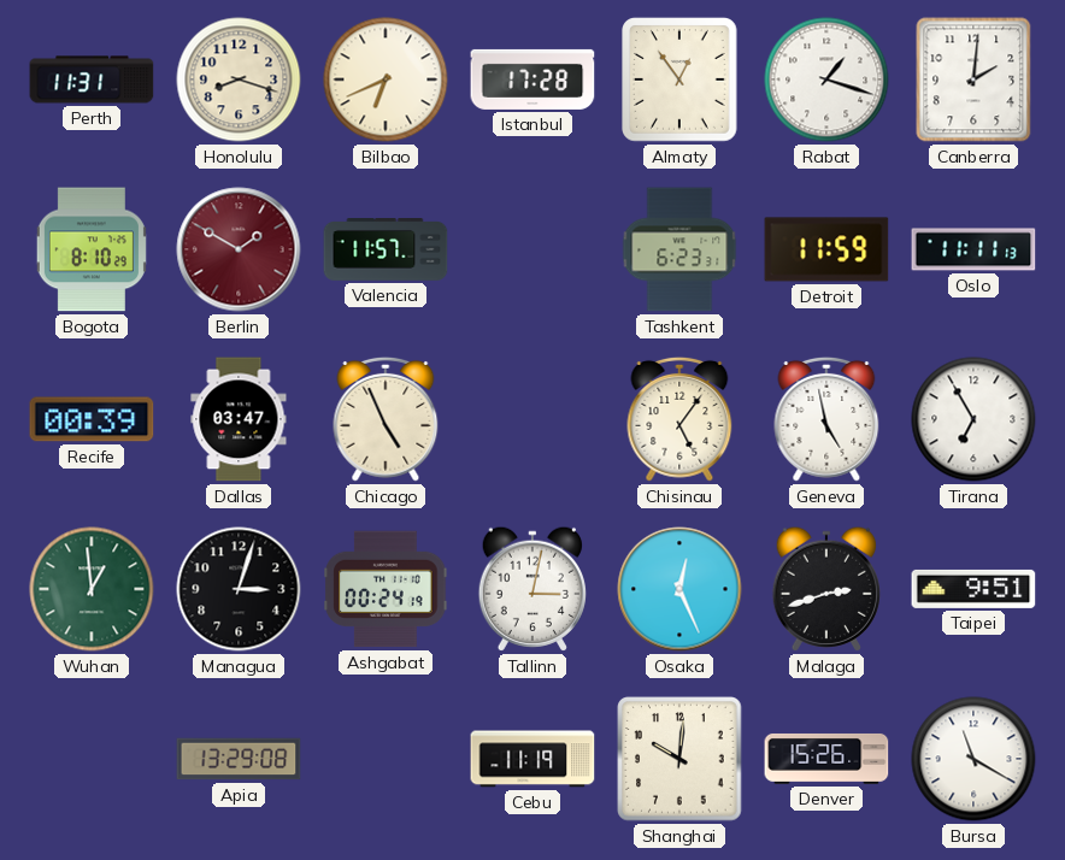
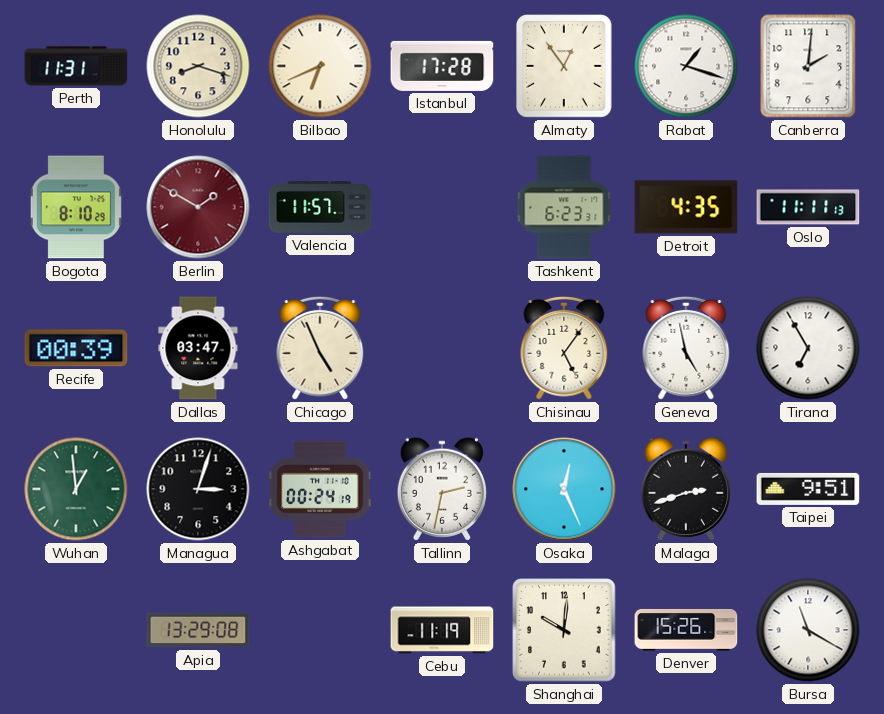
Detroit: 11:59 -> 4:35 (686, 207)
Tallinn: 3:02 -> 2:32 (441, 489)
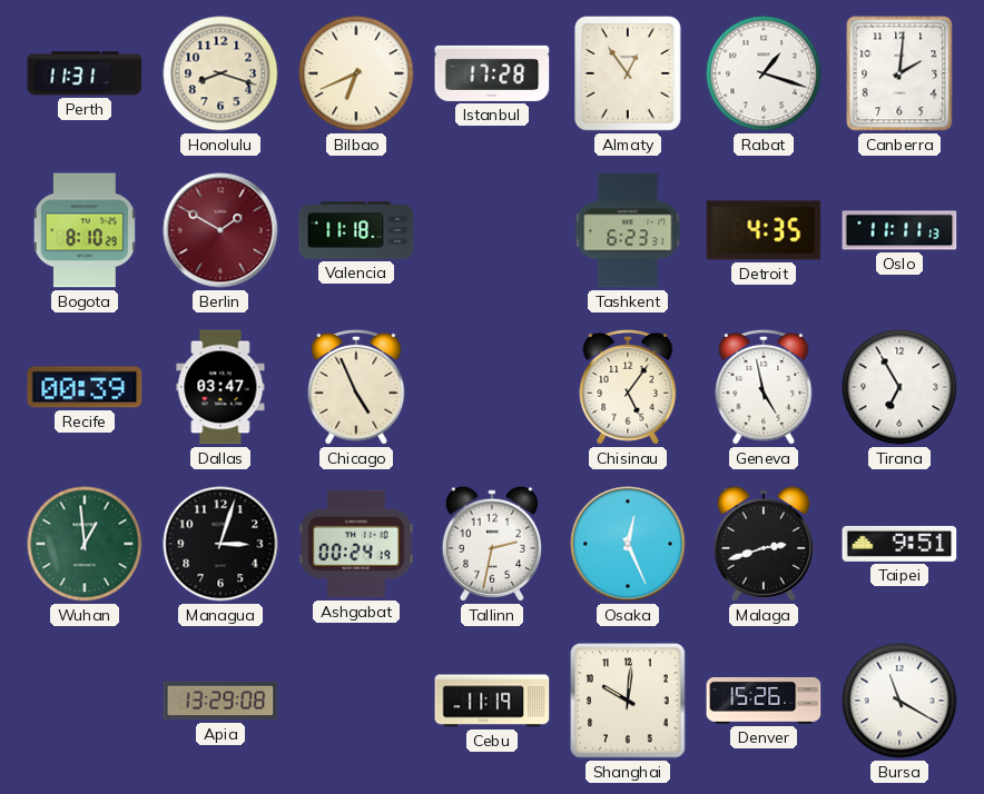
Valencia: 11:57 -> 11:18 (356, 231)
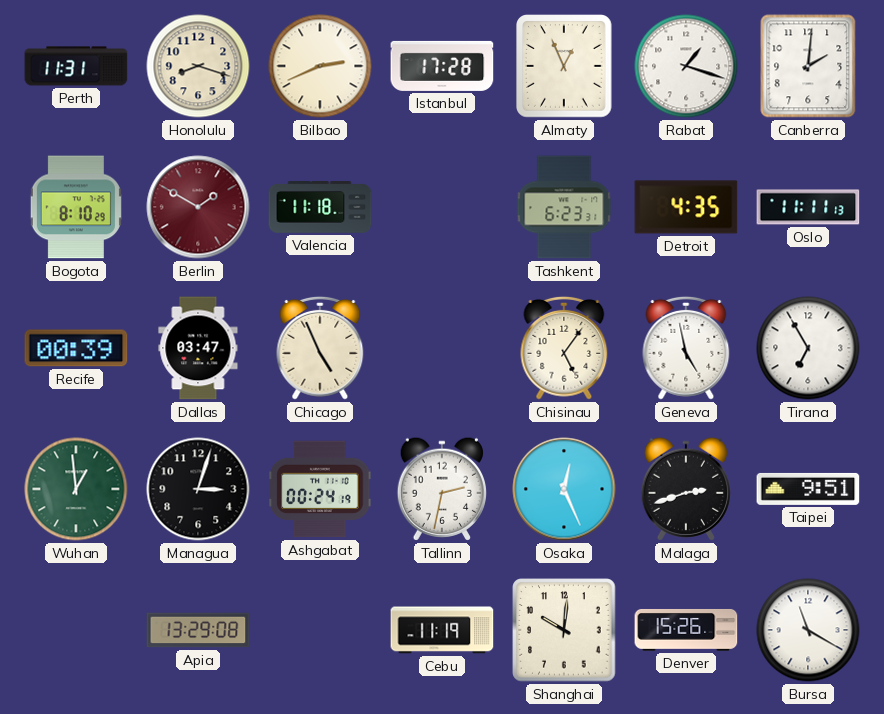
Bilbao: 6:41 -> 2:41 (320, 66)
Almaty: 12:54 -> 12:56 (565, 67)
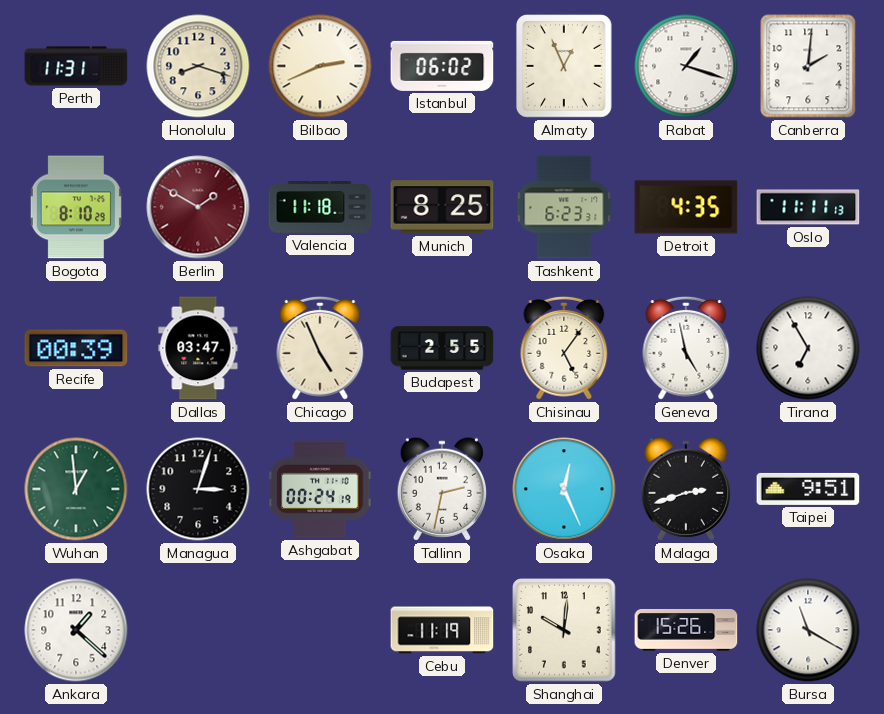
Istanbul: 17:28 -> 06:02 (442, 66)
Munich: none -> 8:25 (442, 207)
Budapest: none -> 2:55 (442, 348)
Ankara: none -> 1:22 (76, 630)
Apia: 13:29 -> none (198, 630)
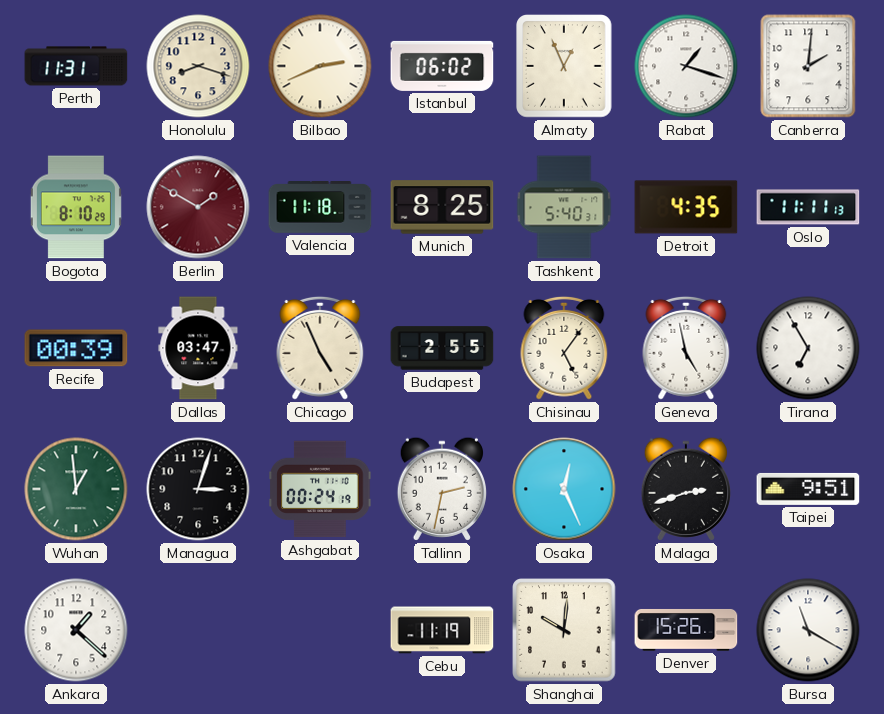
Tashkent: 6:23 -> 5:40 (564, 207)
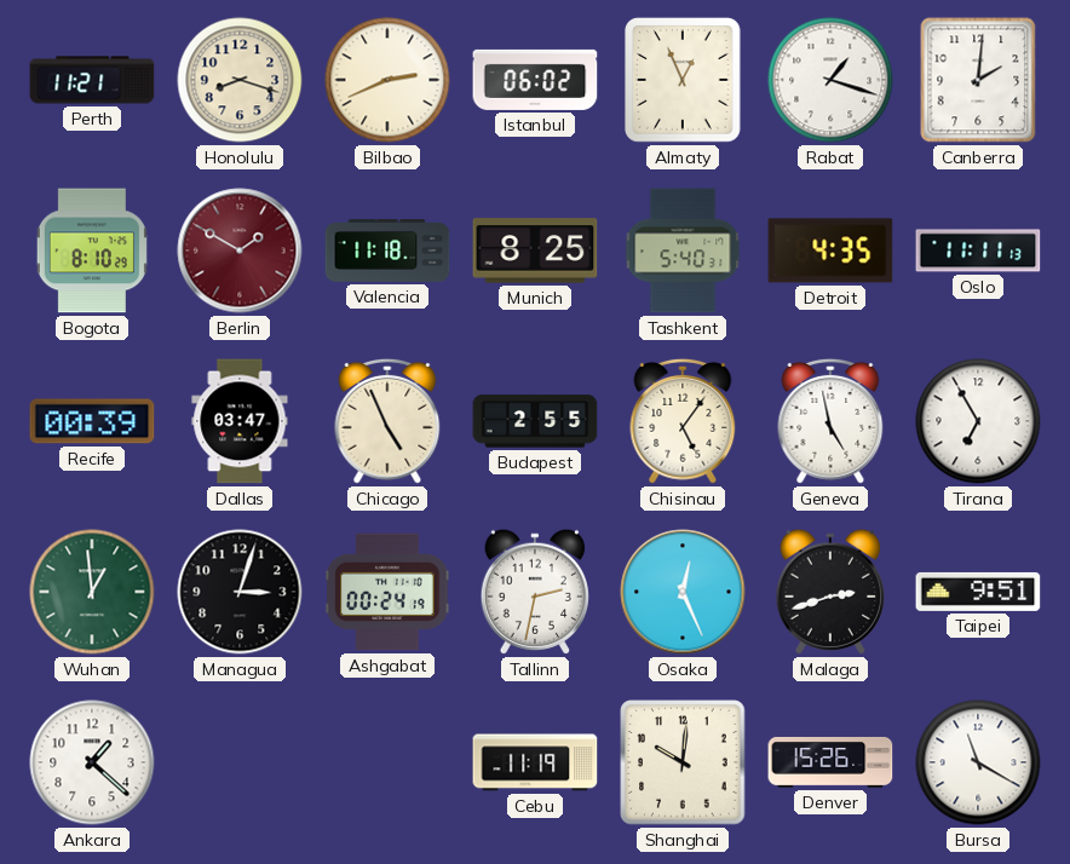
Perth: 11:31 -> 11:21 (92, 80)
